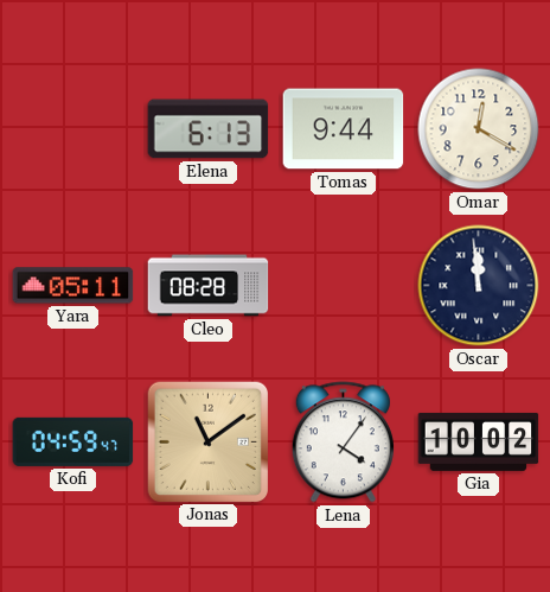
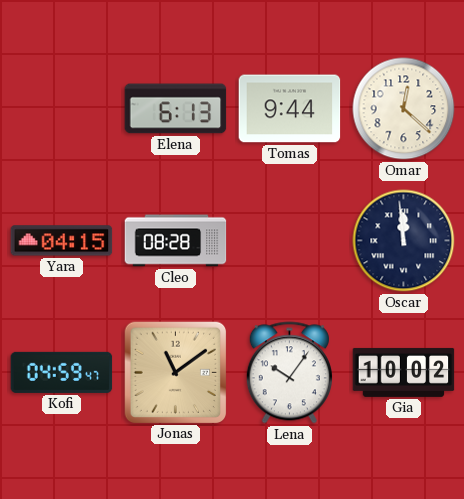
Omar: 12:20 -> 12:22 (404, 109)
Yara: 05:11 -> 04:15 (62, 241)
Lena: 4:06 -> 10:06 (289, 373)
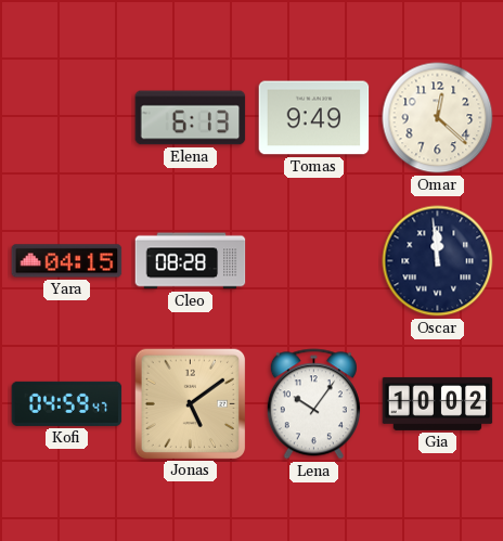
Tomas: 9:44 -> 9:49 (314, 118)
Jonas: 11:09 -> 5:09 (190, 403)
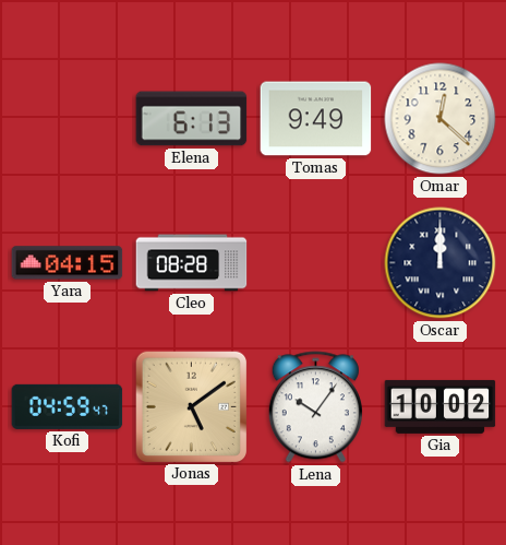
Oscar: 11:59 -> 12:00 (441, 263)
